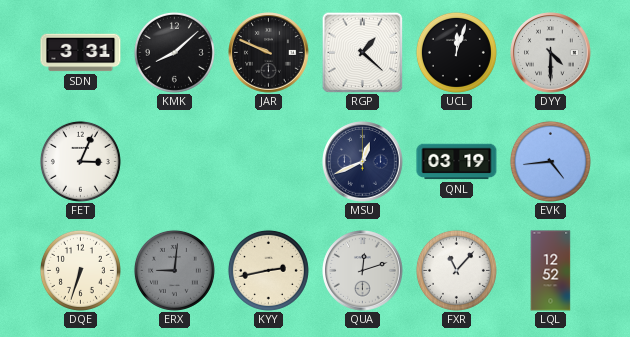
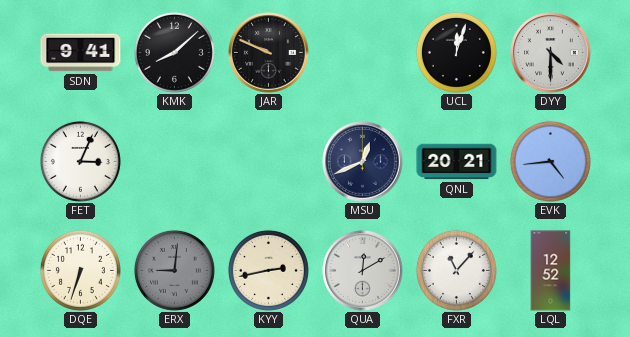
SDN: 3:31 -> 9:41 (81, 53)
RGP: 1:22 -> none (362, 52)
QNL: 03:19 -> 20:21 (457, 162)
QUA: 12:12 -> 12:10 (363, 271)
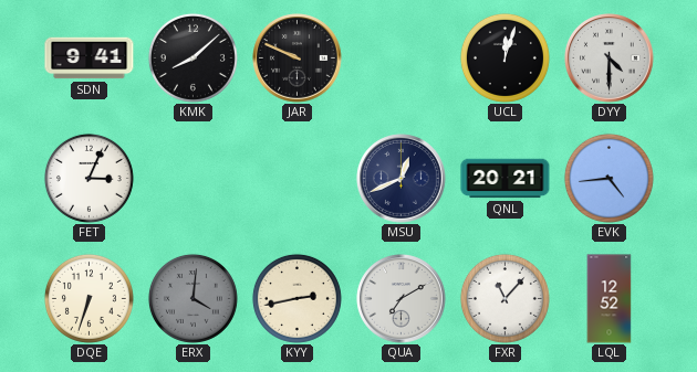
ERX: 9:01 -> 4:01 (193, 298)
QUA: 12:10 -> 7:10 (402, 299)
